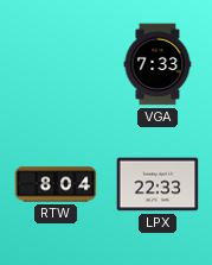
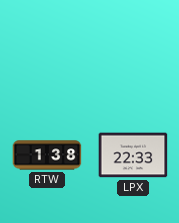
VGA: 7:33 -> none (158, 64)
RTW: 8:04 -> 1:38 (47, 155)
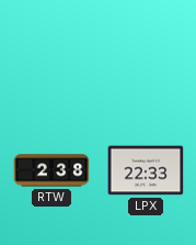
RTW: 1:38 -> 2:38 (51, 170)
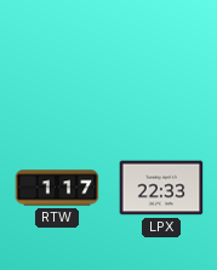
RTW: 2:38 -> 1:17 (57, 188)
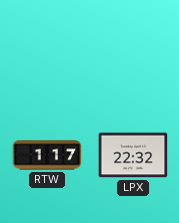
LPX: 22:33 -> 22:32 (133, 155)
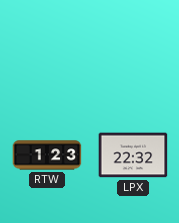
RTW: 1:17 -> 1:23 (47, 155)
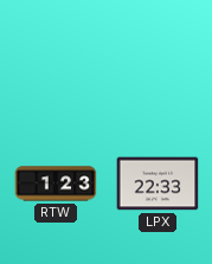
LPX: 22:32 -> 22:33 (158, 183)
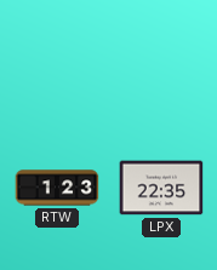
LPX: 22:33 -> 22:35 (161, 188)
